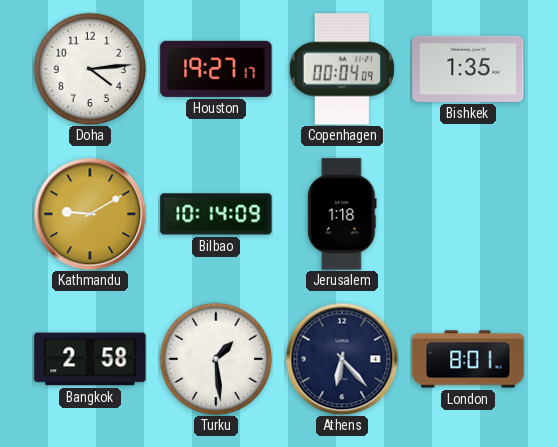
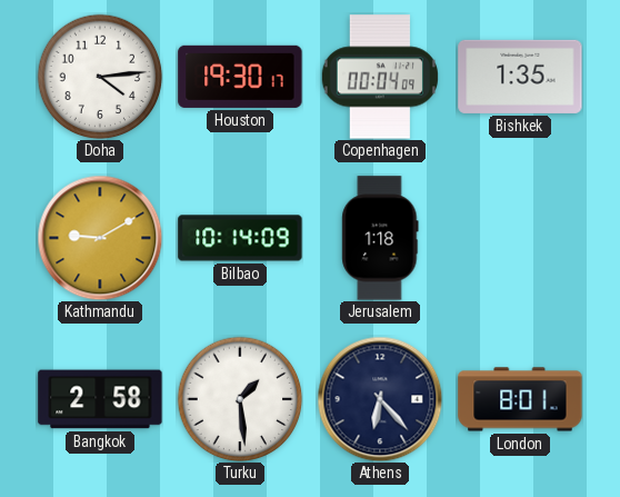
Houston: 19:27 -> 19:30 (240, 77)
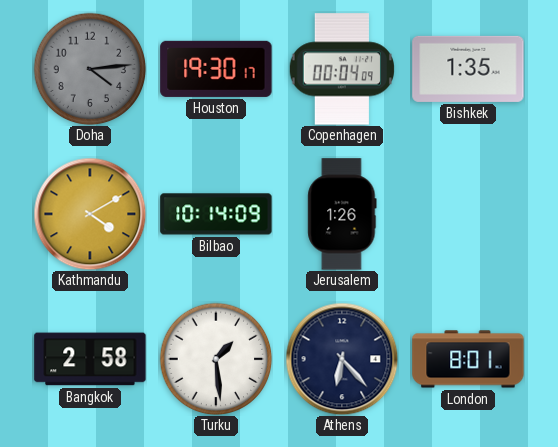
Doha dial: white -> grey (90, 69)
Kathmandu: 9:10 -> 4:10 (90, 214)
Jerusalem: 1:18 -> 1:26 (342, 214)
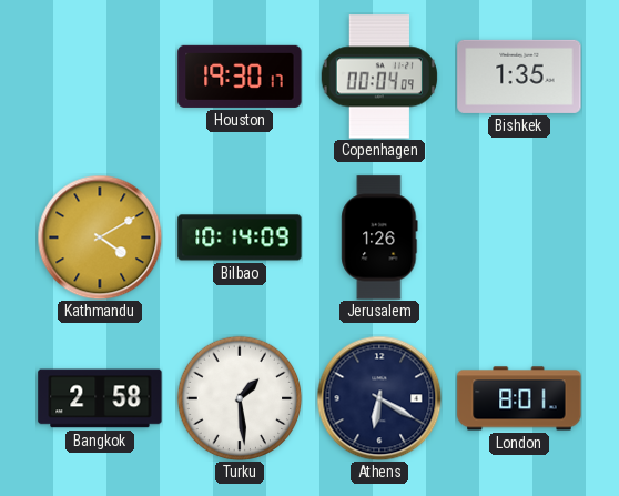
Doha: 4:14 -> none (90, 69)
Athens: 6:23 -> 6:20 (379, 398)
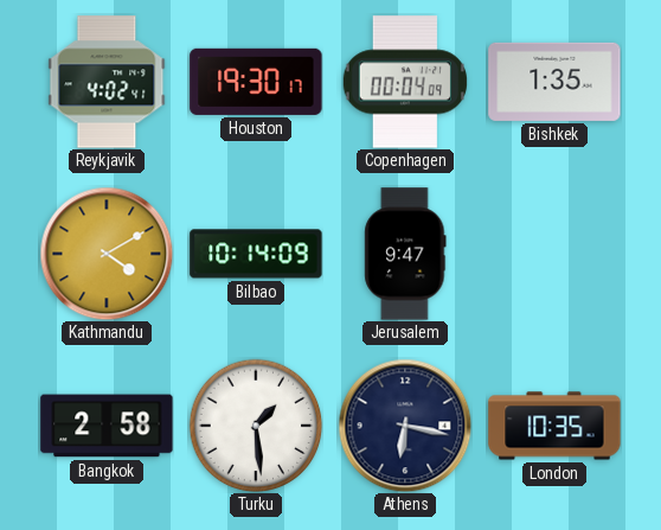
Reykjavik: none -> 4:02 (107, 82)
Jerusalem: 1:26 -> 9:47 (405, 254)
Athens: 6:20 -> 6:17 (405, 426)
London: 8:01 -> 10:35 (554, 426)
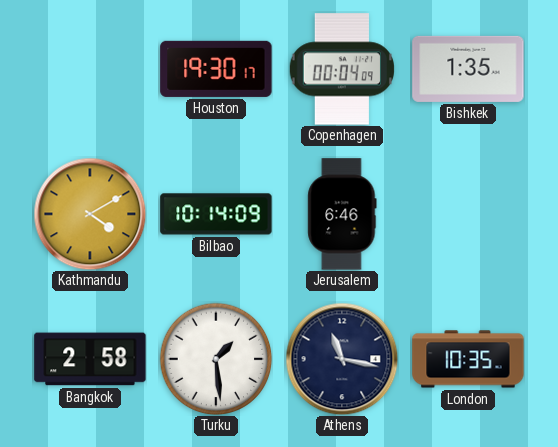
Reykjavik: 4:02 -> none (107, 82)
Jerusalem: 9:47 -> 6:46 (342, 214)
Athens: 6:17 -> 11:17 (342, 359)
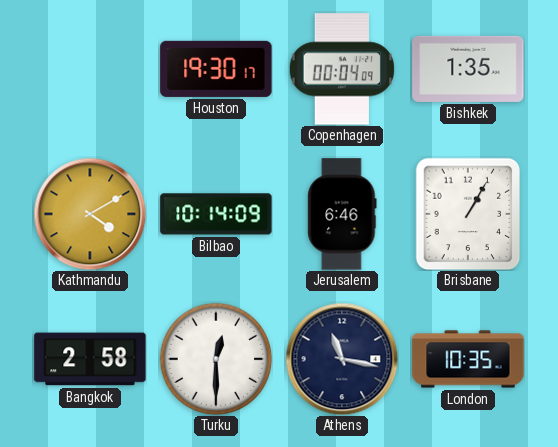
Brisbane: none -> 1:05 (468, 214)
Turku: 1:29 -> 12:30 (216, 359)
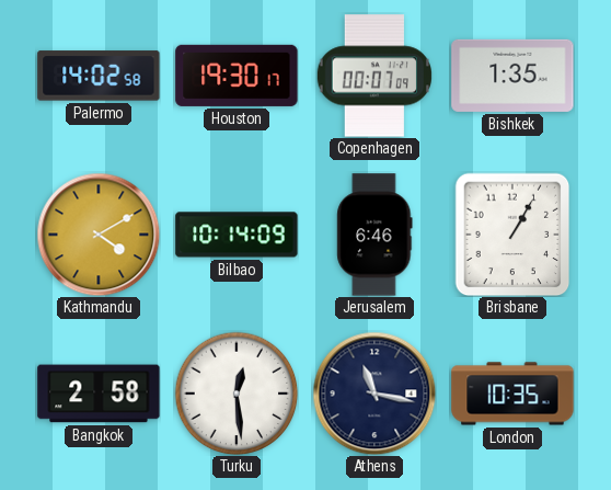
Palermo: none -> 14:02 (99, 76)
Copenhagen: 00:04 -> 00:07 (373, 76)
Turku: 12:30 -> 12:29 (237, 394)
